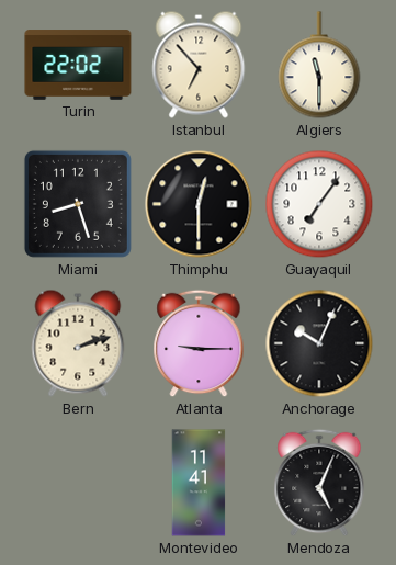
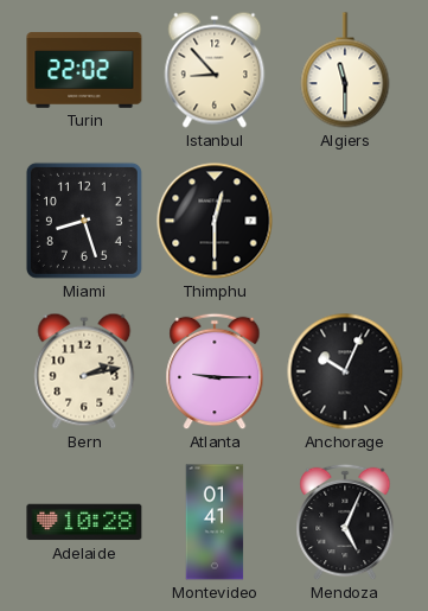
Istanbul: 6:53 -> 8:53 (215, 70)
Guayaquil: 7:06 -> none (319, 204)
Bern: 2:12 -> 2:13 (84, 371)
Adelaide: none -> 10:28 (84, 522)
Montevideo: 11:41 -> 01:41 (215, 522)
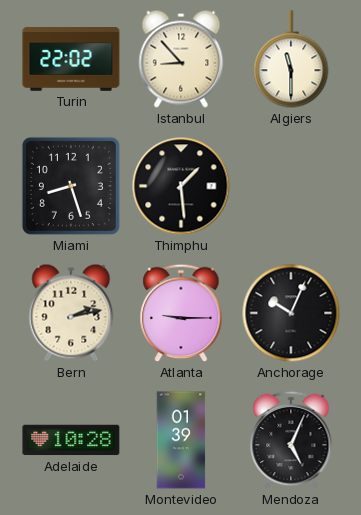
Thimphu: 12:30 -> 1:29 (181, 186)
Montevideo: 01:41 -> 01:39 (181, 440)
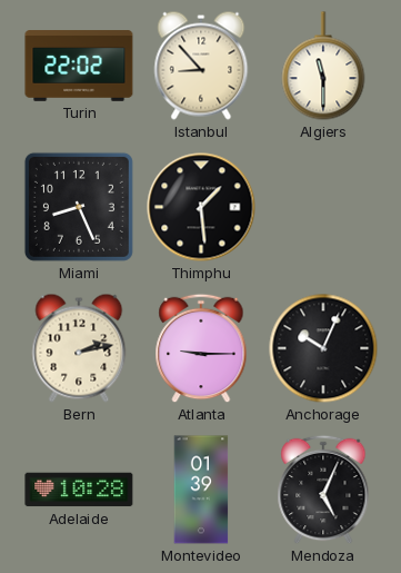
Miami: 8:27 -> 8:26 (79, 207)
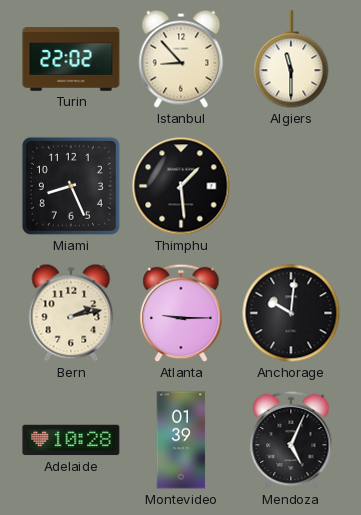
Anchorage: 10:04 -> 10:01 (291, 313)
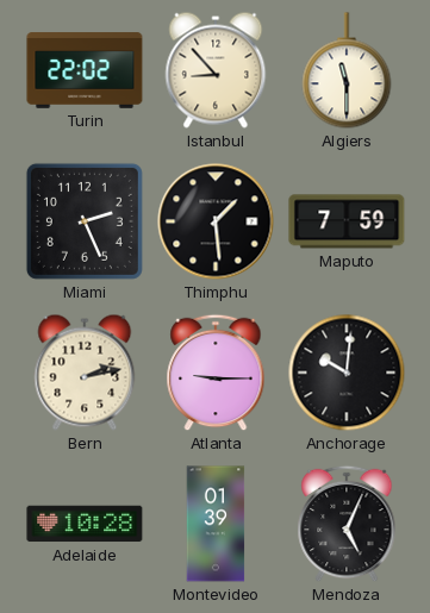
Miami: 8:26 -> 2:26 (85, 221)
Maputo: none -> 7:59 (347, 221)
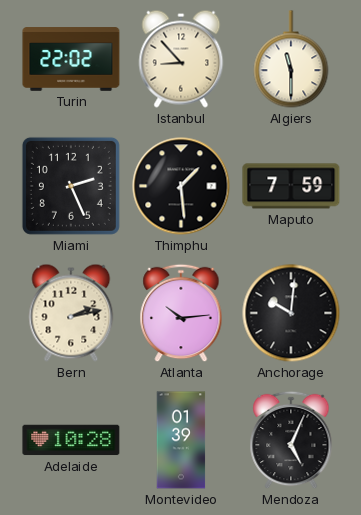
Atlanta: 9:15 -> 10:14 (181, 313)
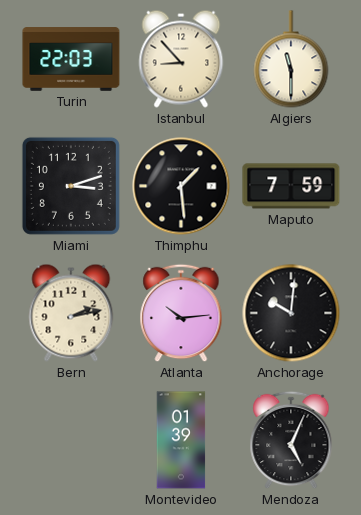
Turin: 22:02 -> 22:03 (71, 59)
Miami: 2:26 -> 3:12 (71, 186)
Adelaide: 10:28 -> none (71, 440)
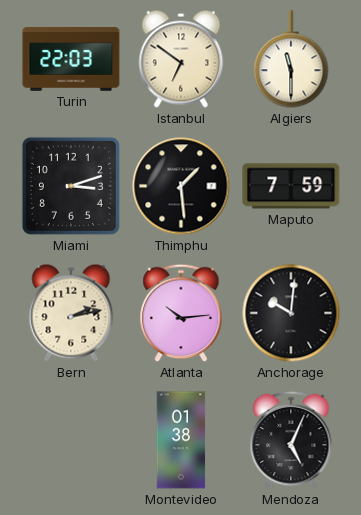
Istanbul: 8:53 -> 6:51 (181, 59)
Montevideo: 01:39 -> 01:38 (181, 440)
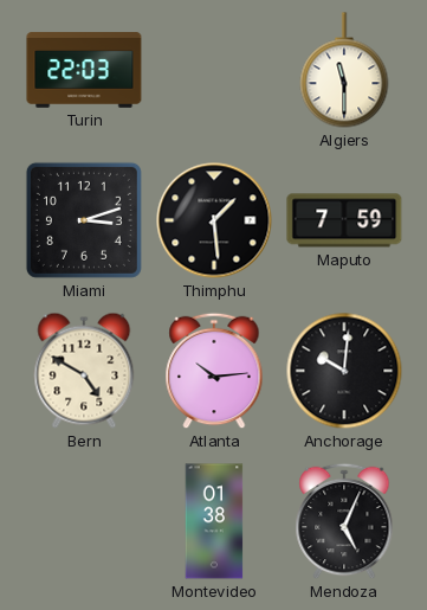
Istanbul: 6:51 -> none (181, 59)
Bern: 2:13 -> 4:50 (84, 371)
